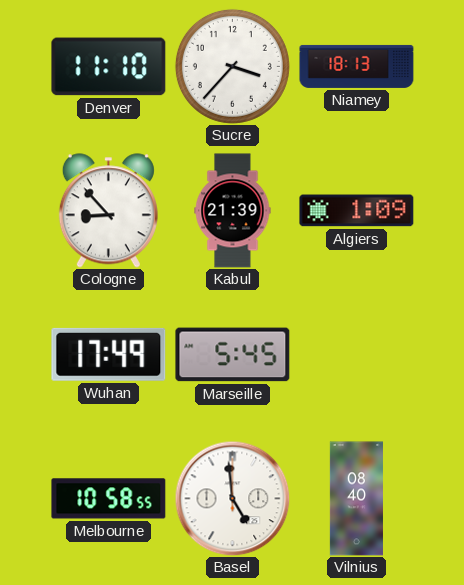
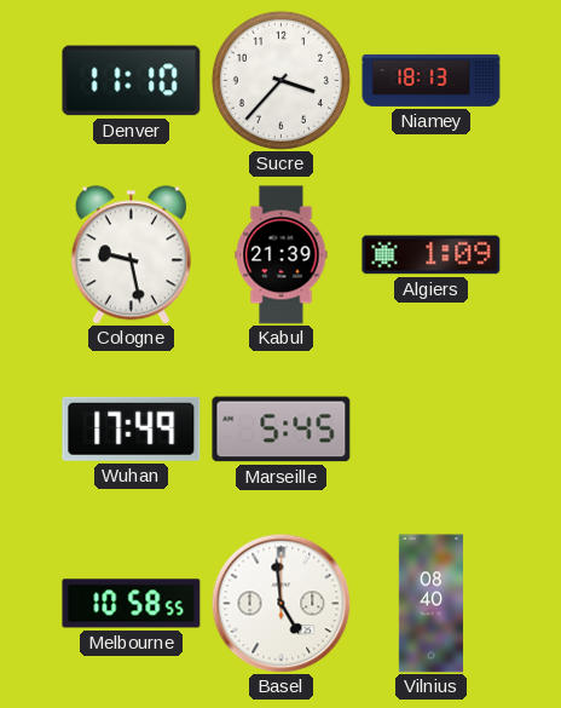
Cologne: 8:53 -> 9:28 (131, 255)
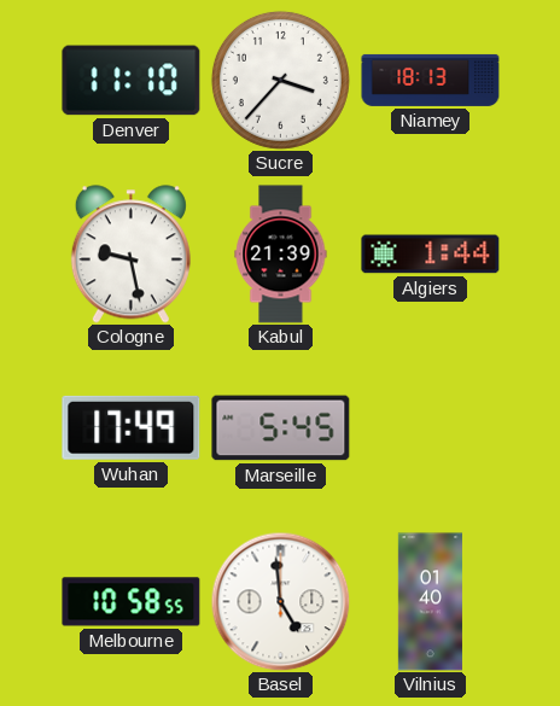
Algiers: 1:09 -> 1:44 (431, 255)
Vilnius: 08:40 -> 01:40 (430, 602)
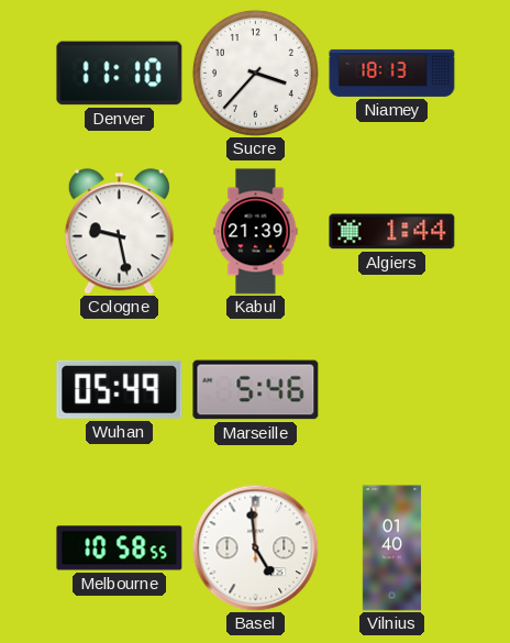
Wuhan: 17:49 -> 05:49 (120, 389)
Marseille: 5:45 -> 5:46 (256, 390)
